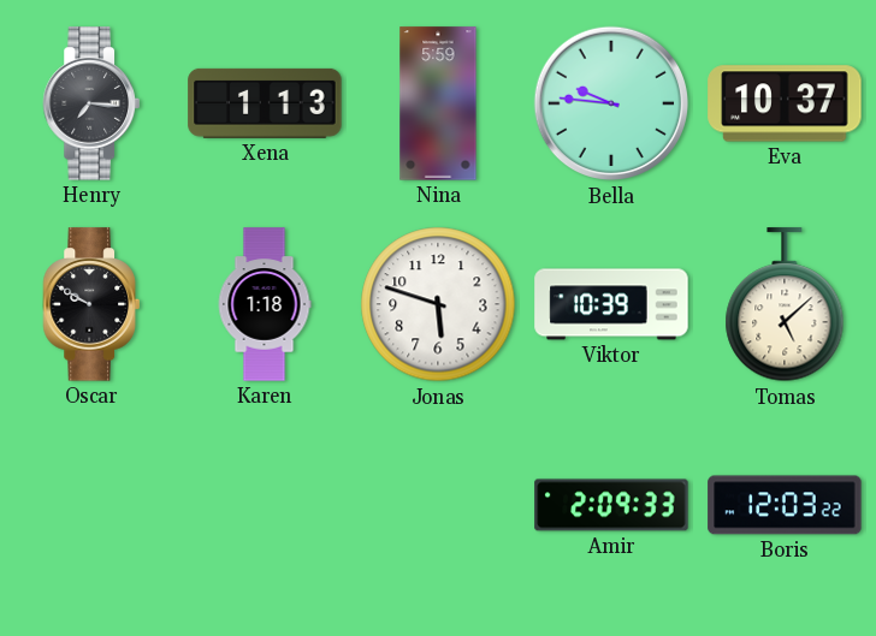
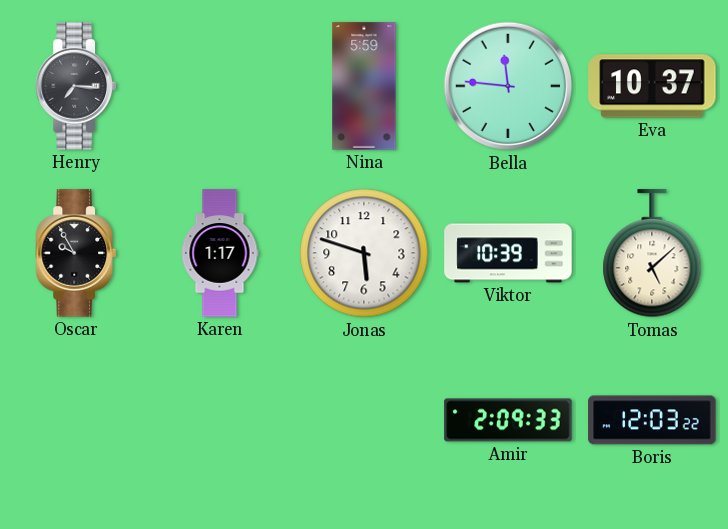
Xena: 1:13 -> none (265, 103)
Bella: 9:46 -> 11:46 (508, 86)
Oscar: 9:50 -> 9:55 (76, 253)
Karen: 1:18 -> 1:17 (220, 253)
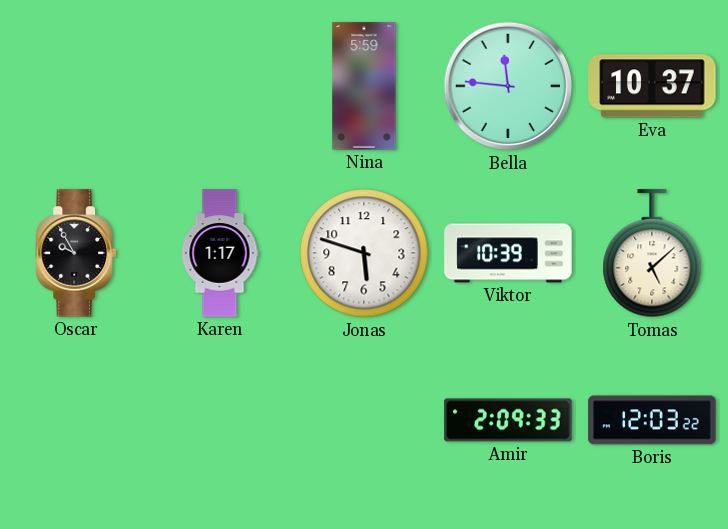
Henry: 7:16 -> none (76, 86)
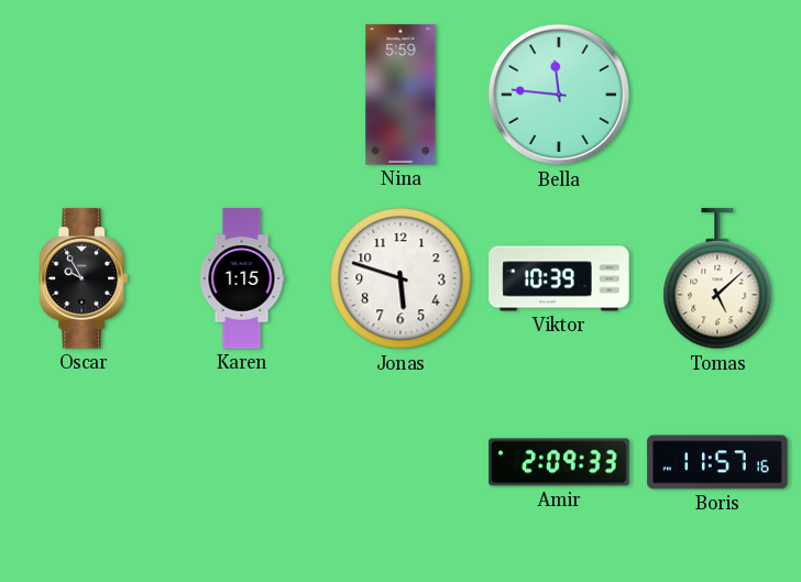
Eva: 10:37 -> none (652, 86)
Karen: 1:17 -> 1:15 (242, 278)
Boris: 12:03 -> 11:57 (717, 462)
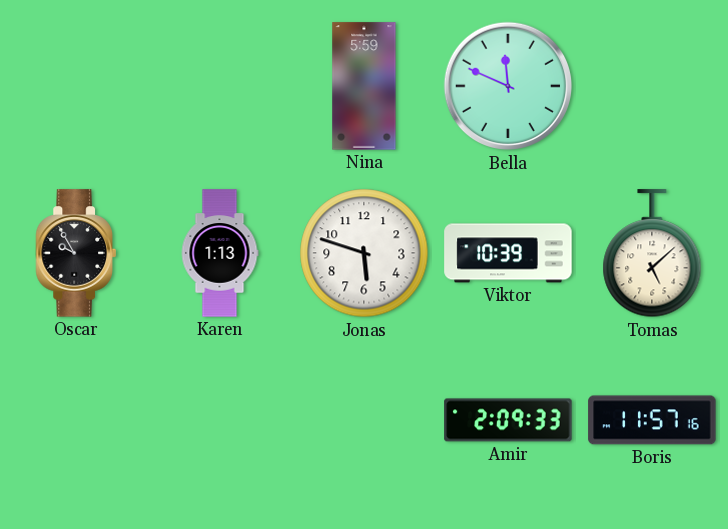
Bella: 11:46 -> 11:49 (508, 86)
Karen: 1:15 -> 1:13 (220, 253)
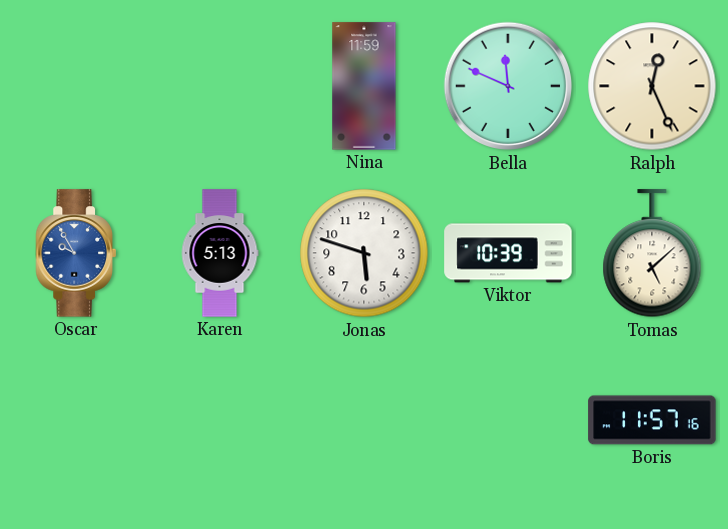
Nina: 5:59 -> 11:59 (364, 86)
Ralph: none -> 12:26 (652, 86)
Oscar dial: black -> blue (76, 253)
Karen: 1:13 -> 5:13 (220, 253)
Amir: 2:09 -> none (508, 420)
